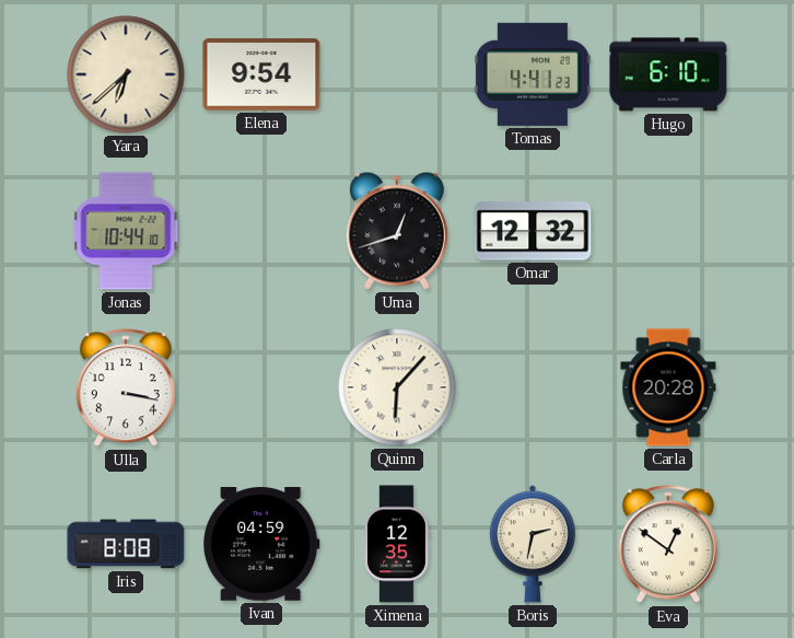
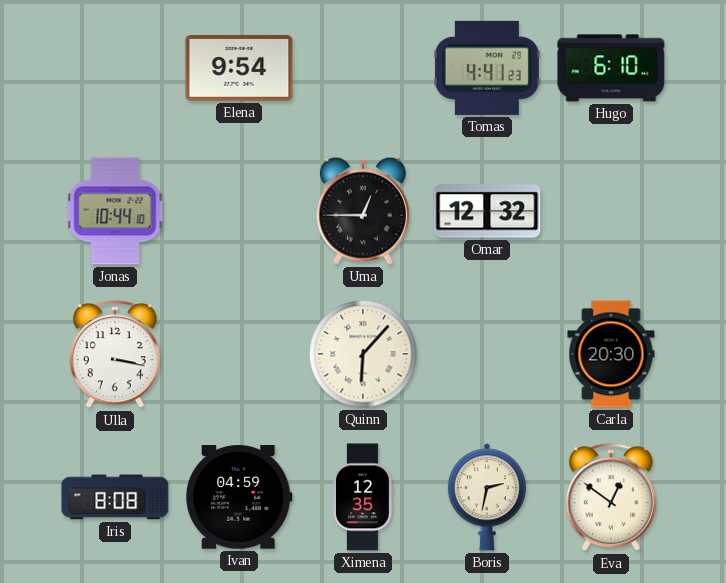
Yara: 6:38 -> none (126, 74)
Uma: 12:42 -> 12:45 (363, 211)
Carla: 20:28 -> 20:30 (611, 354)
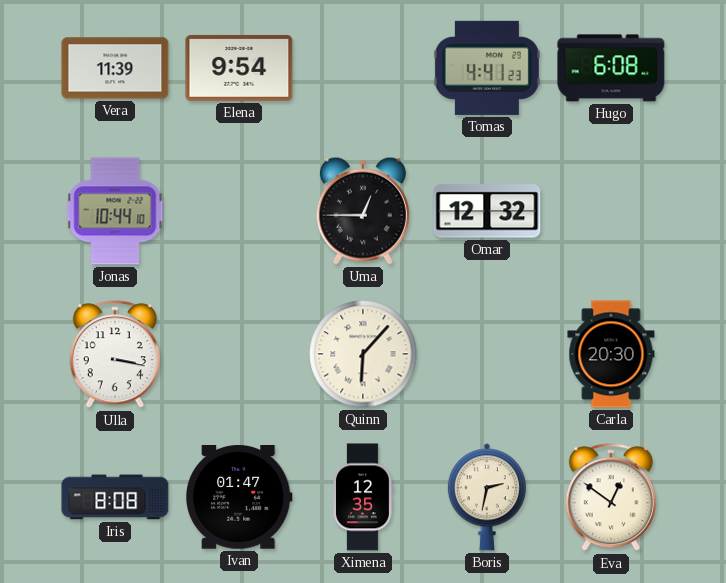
Vera: none -> 11:39 (115, 68)
Hugo: 6:10 -> 6:08 (611, 68)
Ivan: 04:59 -> 01:47 (240, 497)
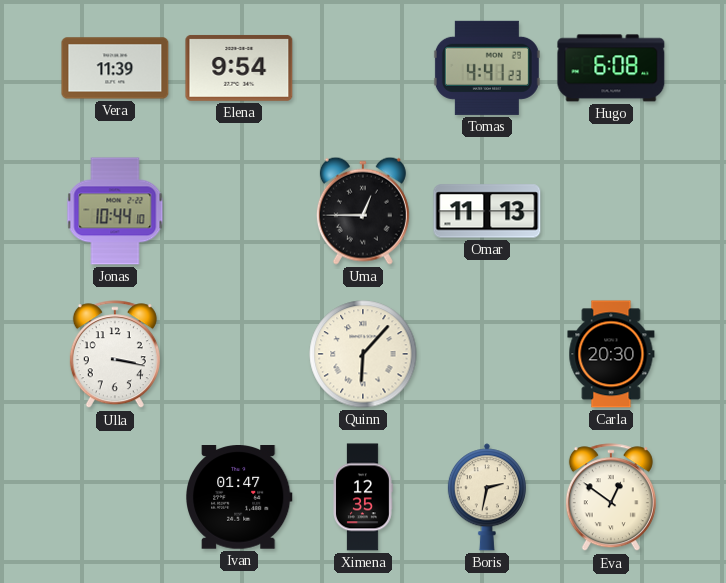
Omar: 12:32 -> 11:13 (487, 211)
Iris: 8:08 -> none (115, 497)
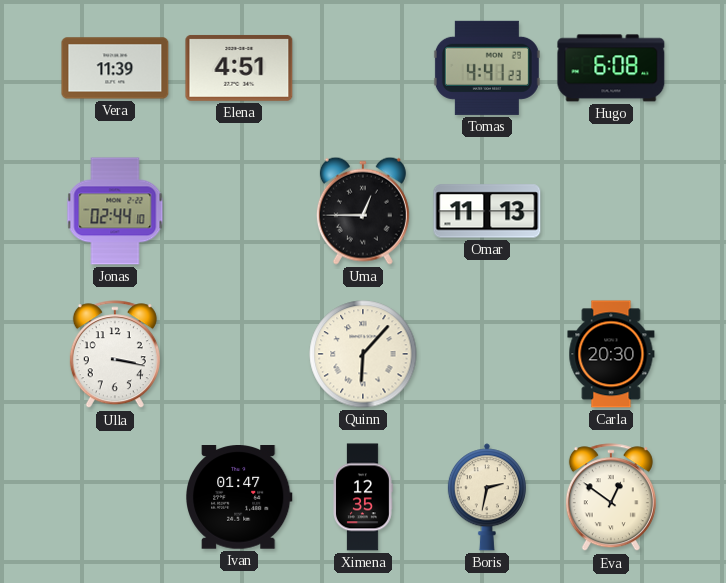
Elena: 9:54 -> 4:51 (239, 68)
Jonas: 10:44 -> 02:44 (115, 211)
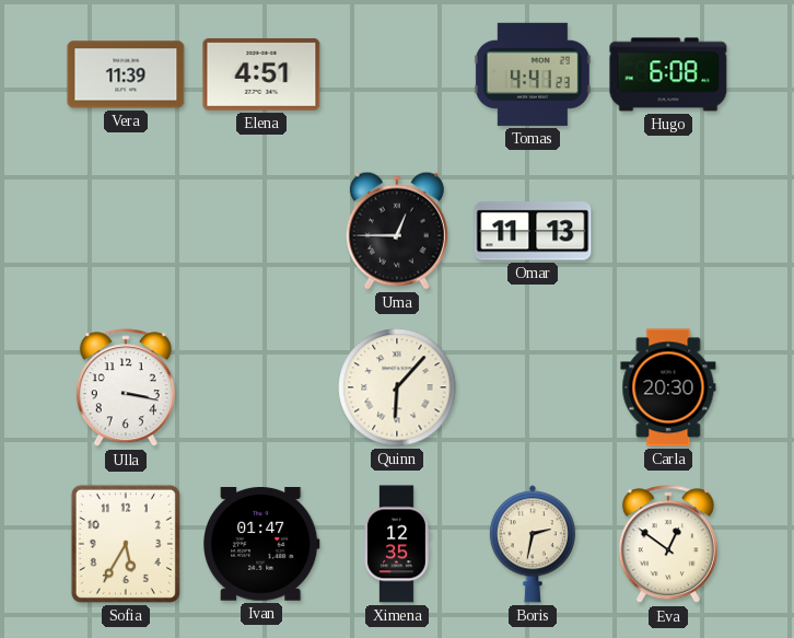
Jonas: 02:44 -> none (115, 211)
Sofia: none -> 5:35 (126, 544)
